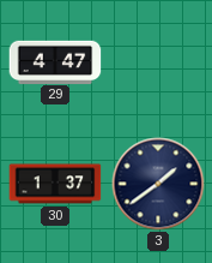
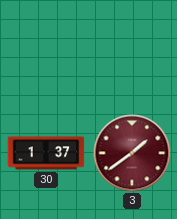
29: 4:47 -> none (55, 61)
3 dial: navy -> burgundy (132, 153)
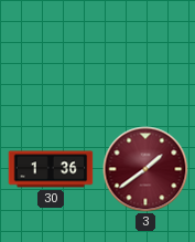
30: 1:37 -> 1:36 (51, 169)
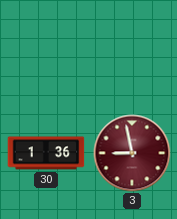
3: 1:39 -> 8:58 (132, 153)
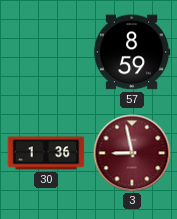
57: none -> 8:59 (132, 52)
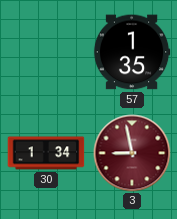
57: 8:59 -> 1:35 (132, 52)
30: 1:36 -> 1:34 (46, 153)
